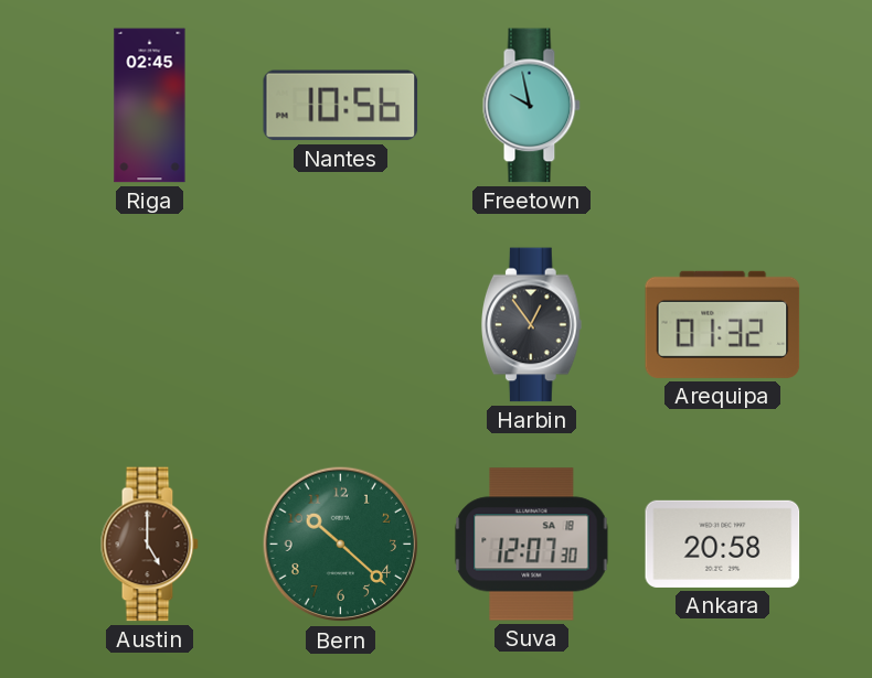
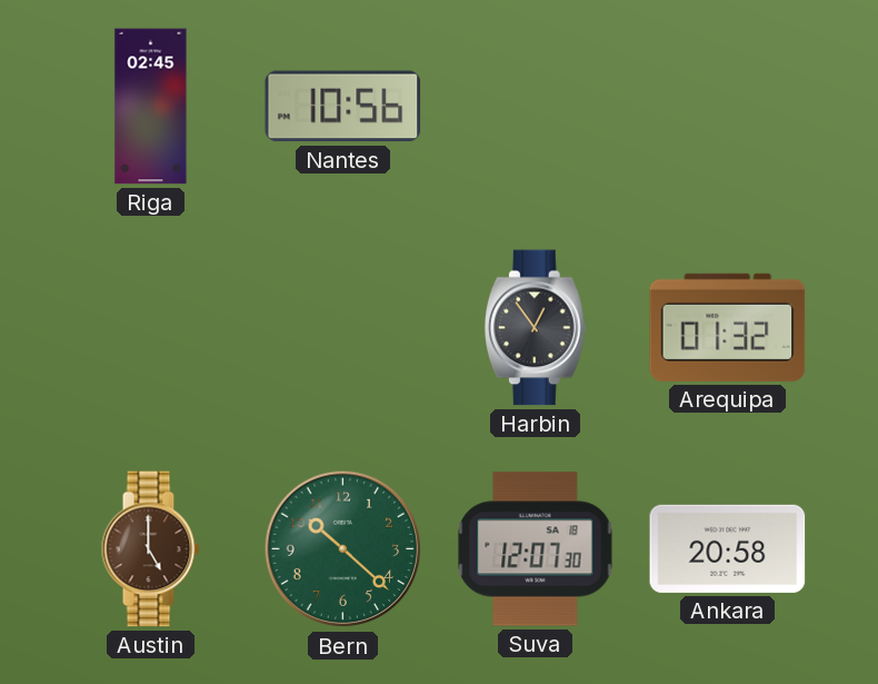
Freetown: 9:58 -> none (531, 106)
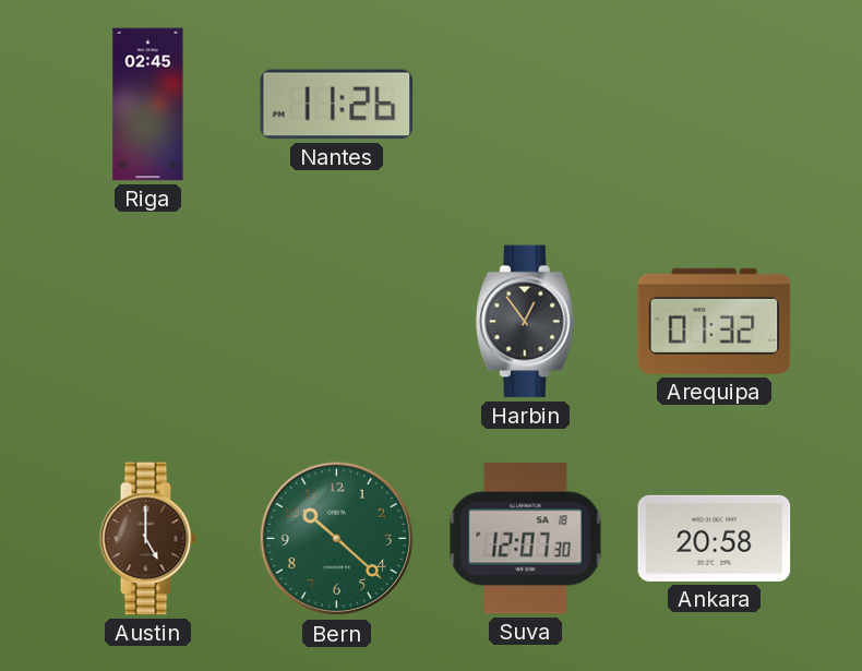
Nantes: 10:56 -> 11:26 (337, 105)
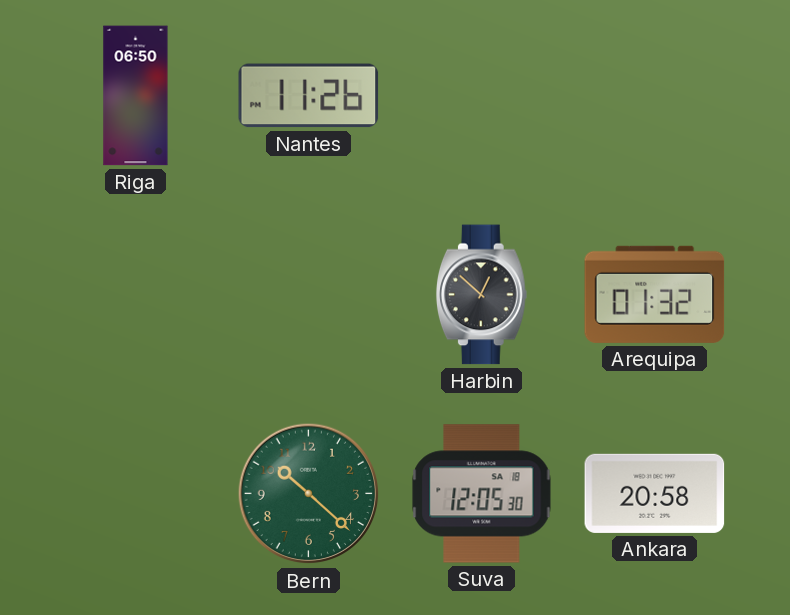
Riga: 02:45 -> 06:50 (136, 96)
Harbin: 12:54 -> 12:52 (481, 295)
Austin: 5:00 -> none (147, 539)
Suva: 12:07 -> 12:05 (482, 494)
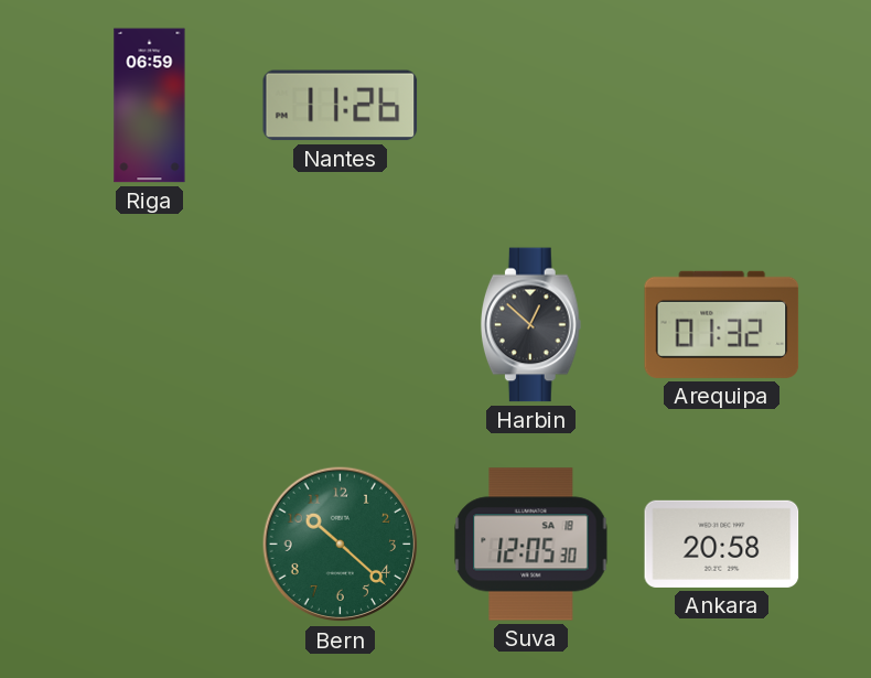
Riga: 06:50 -> 06:59 (150, 106)
